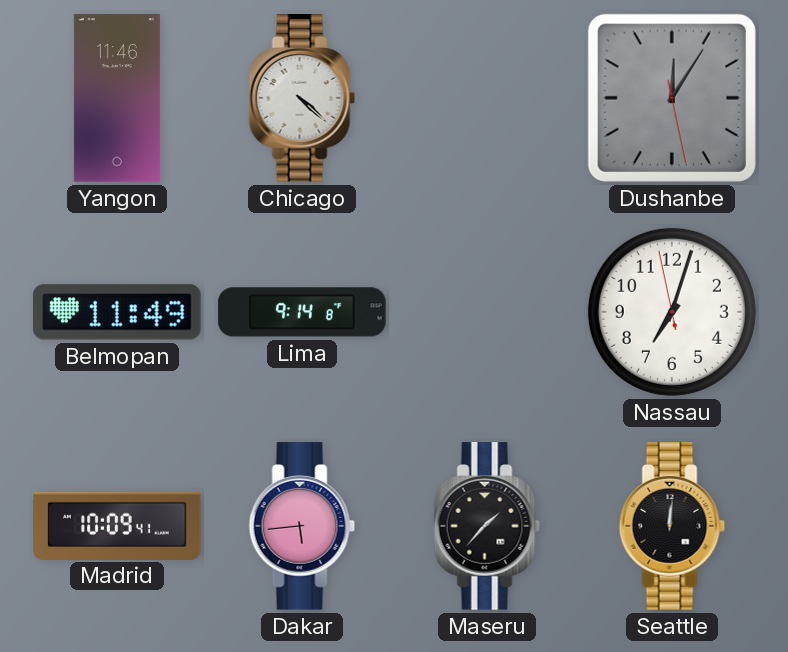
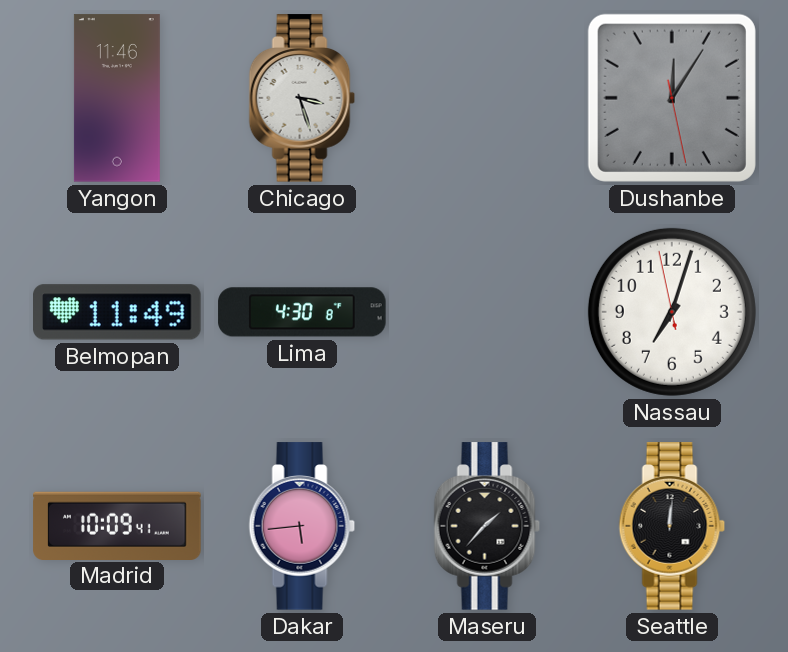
Chicago: 4:22 -> 3:27 (302, 98)
Lima: 9:14 -> 4:30 (302, 312)
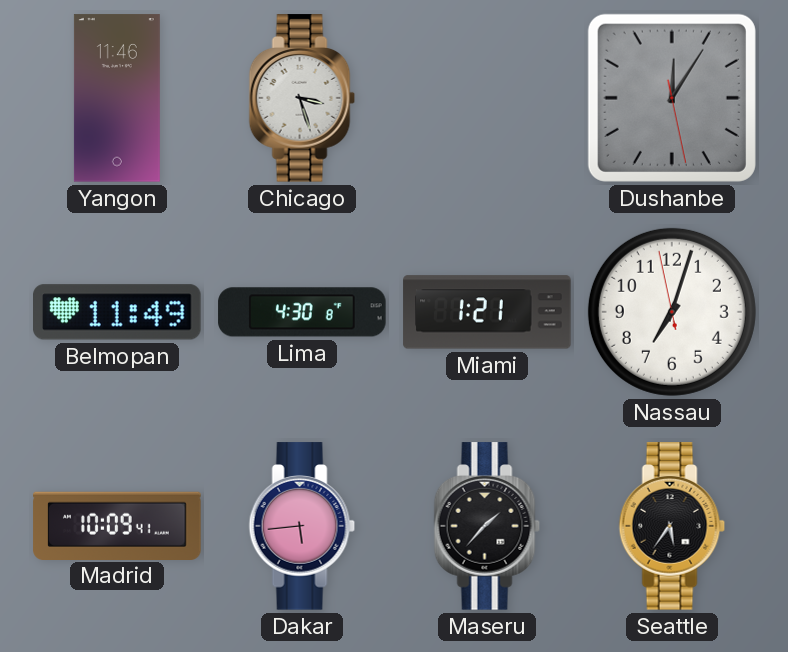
Miami: none -> 1:21 (487, 312)
Seattle: 12:01 -> 5:36 (672, 526)
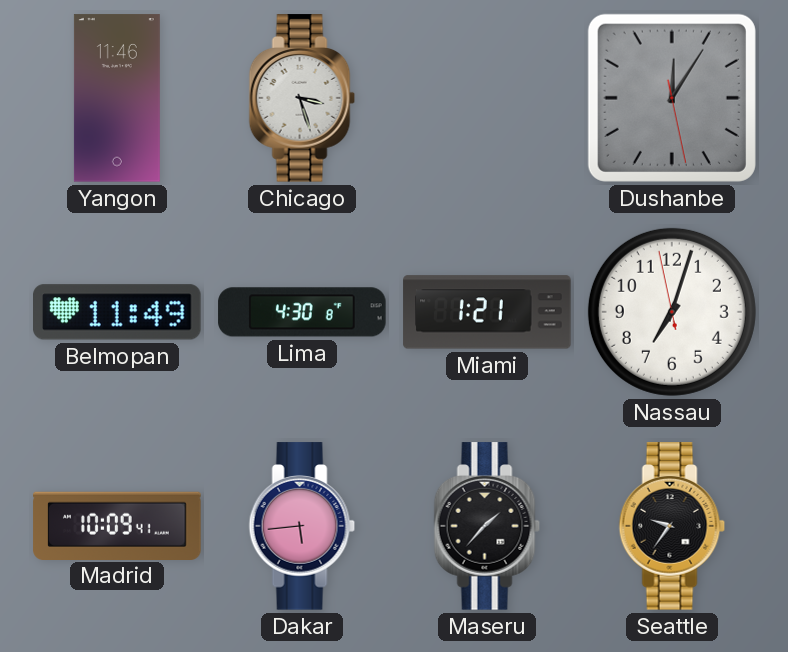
Seattle: 5:36 -> 9:36 (672, 526)
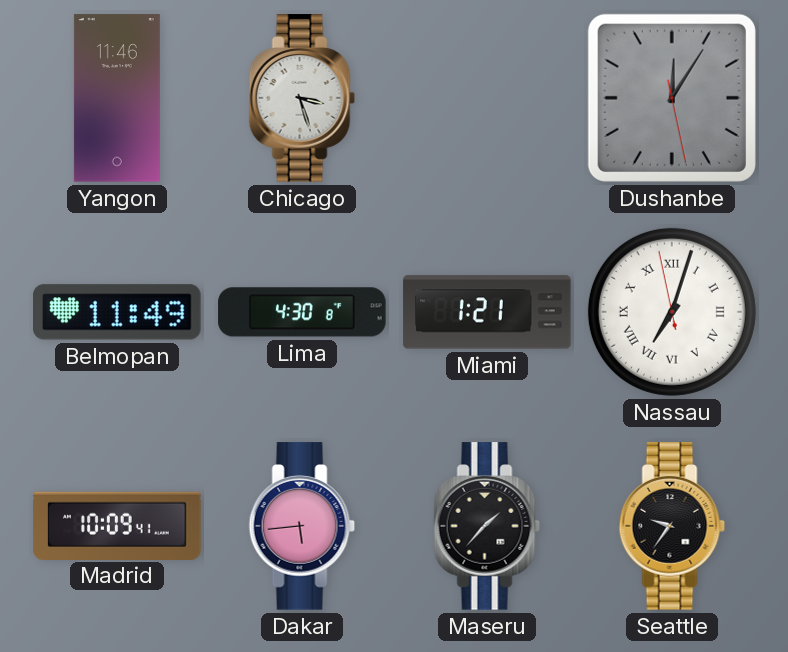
Nassau numerals: Arabic -> Roman (672, 312)
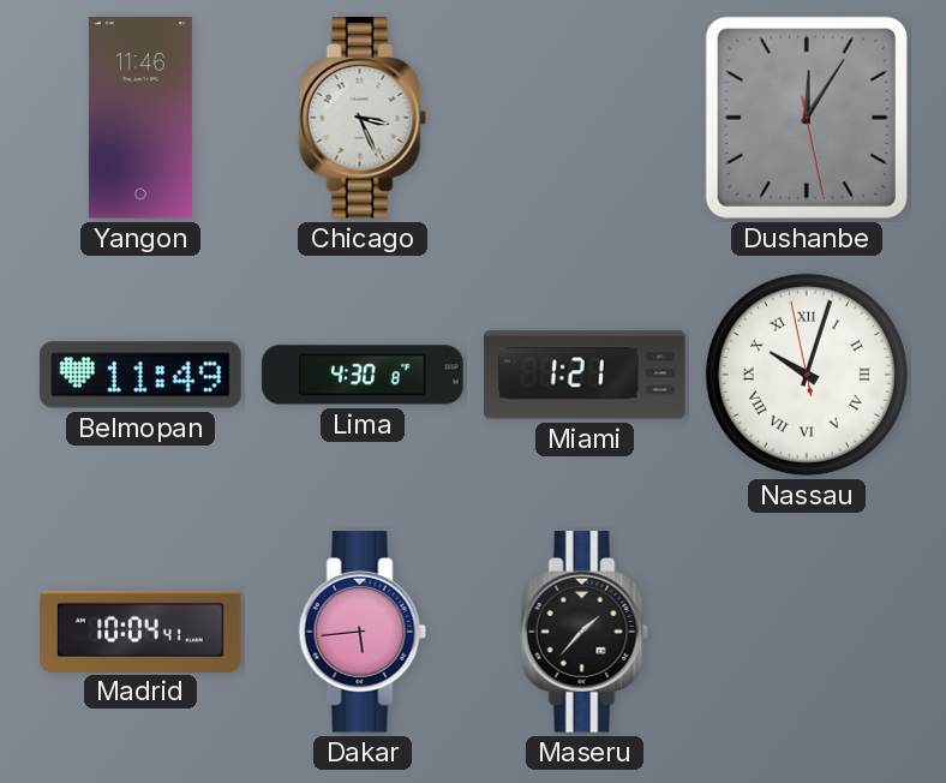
Chicago: 3:27 -> 3:26 (363, 118)
Nassau: 7:02 -> 10:02 (807, 375)
Madrid: 10:09 -> 10:04 (140, 630)
Seattle: 9:36 -> none (672, 526)
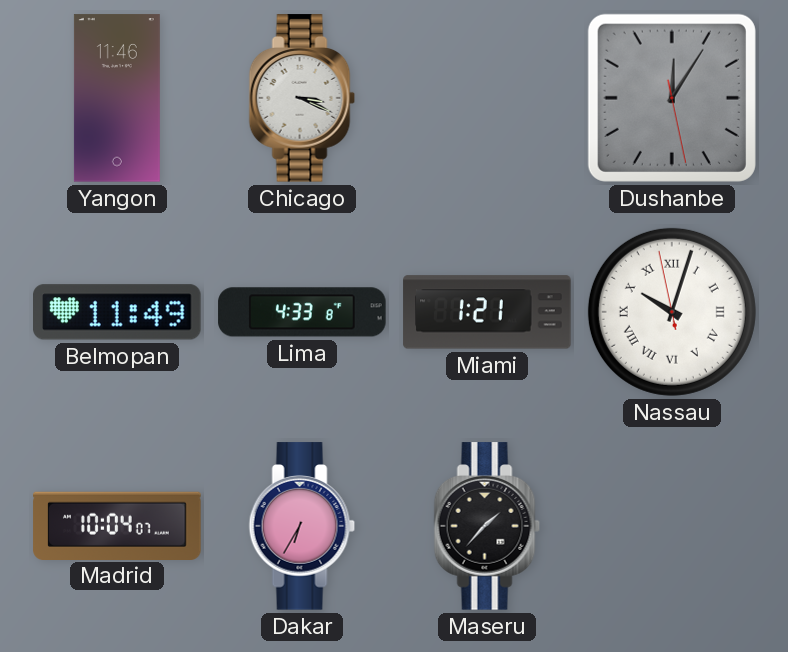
Chicago: 3:26 -> 3:19 (302, 98)
Lima: 4:30 -> 4:33 (302, 312)
Madrid: 10:04:41 -> 10:04:07 (117, 525)
Dakar: 5:44 -> 6:35 (302, 526)
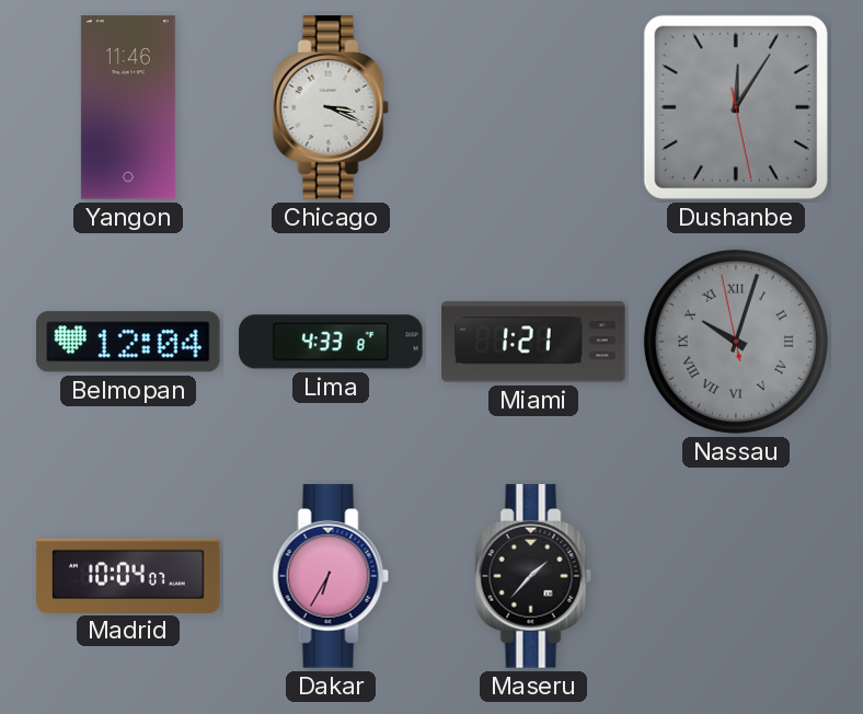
Belmopan: 11:49 -> 12:04 (128, 342)
Nassau dial: white -> grey (736, 342)
